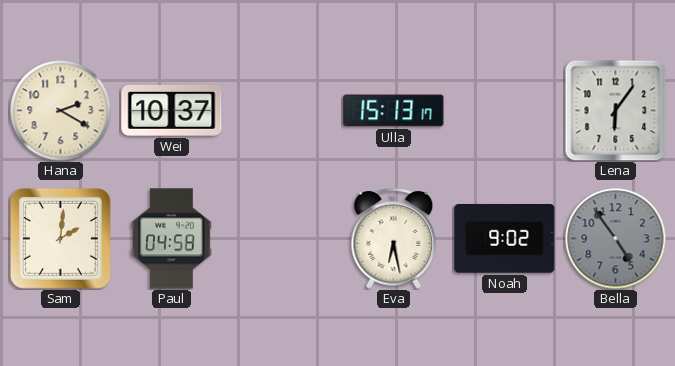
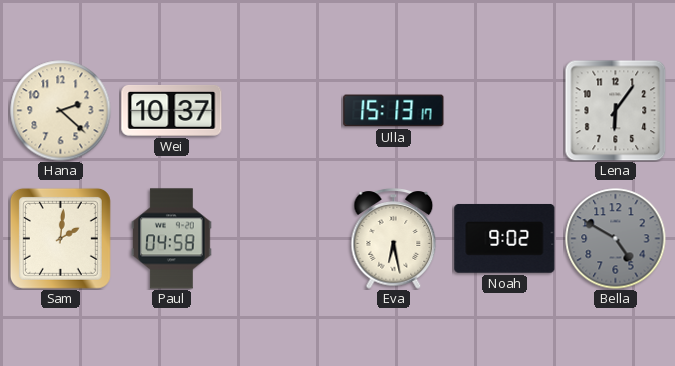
Hana: 2:20 -> 2:22 (61, 111)
Bella: 4:54 -> 4:50 (616, 239)
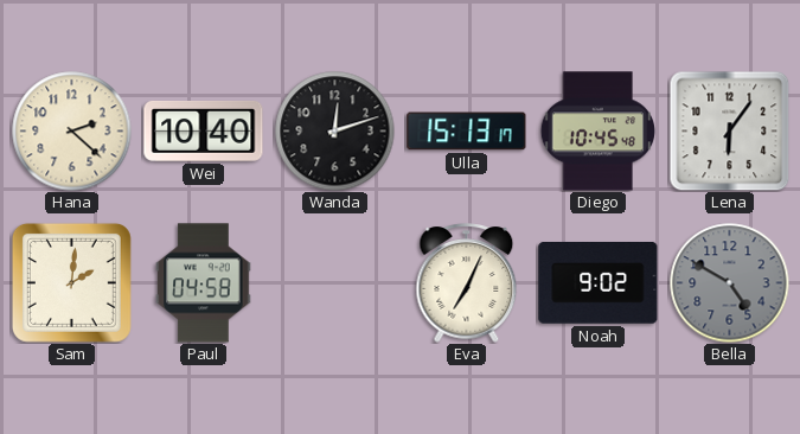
Wei: 10:37 -> 10:40 (204, 130)
Wanda: none -> 12:12 (335, 132)
Diego: none -> 10:45 (599, 132)
Eva: 6:28 -> 7:04 (467, 283)
